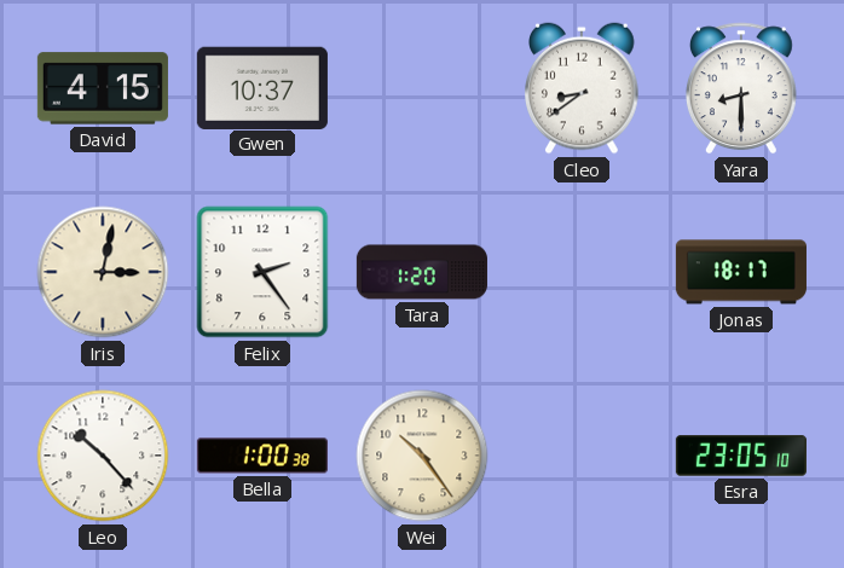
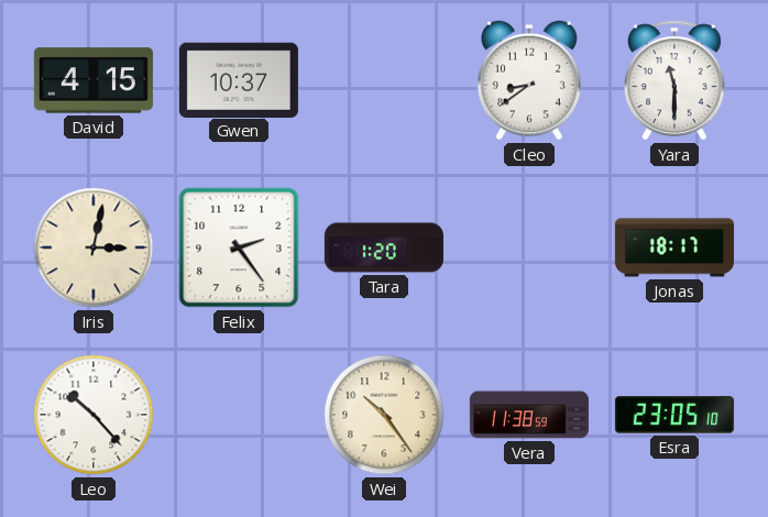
Yara: 8:30 -> 11:30 (674, 80)
Bella: 1:00 -> none (262, 456)
Vera: none -> 11:38 (529, 415)
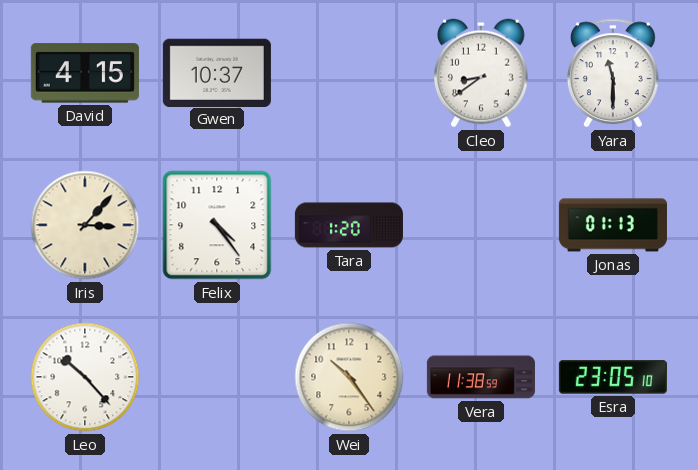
Iris: 3:02 -> 3:07 (85, 225)
Felix: 2:24 -> 4:24 (217, 225)
Jonas: 18:17 -> 01:13 (613, 225)
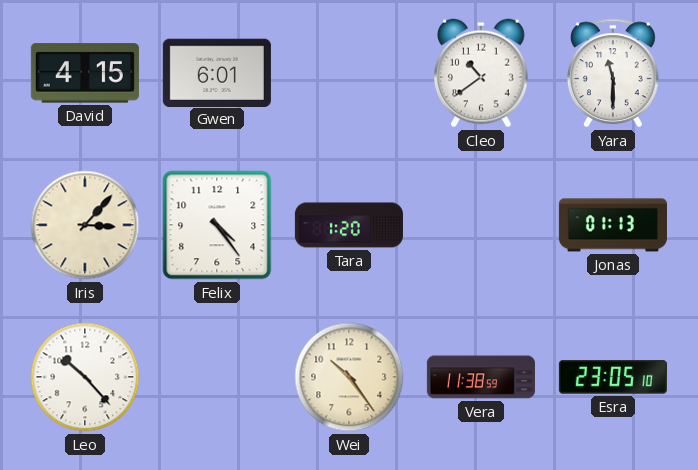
Gwen: 10:37 -> 6:01 (217, 72)
Cleo: 8:39 -> 10:39 (481, 73)
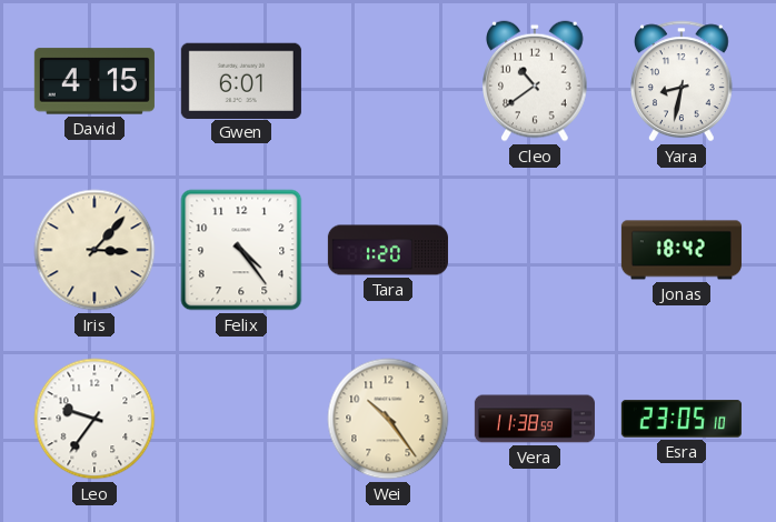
Yara: 11:30 -> 8:32 (682, 81)
Jonas: 01:13 -> 18:42 (682, 250)
Leo: 10:23 -> 9:36 (94, 419)
